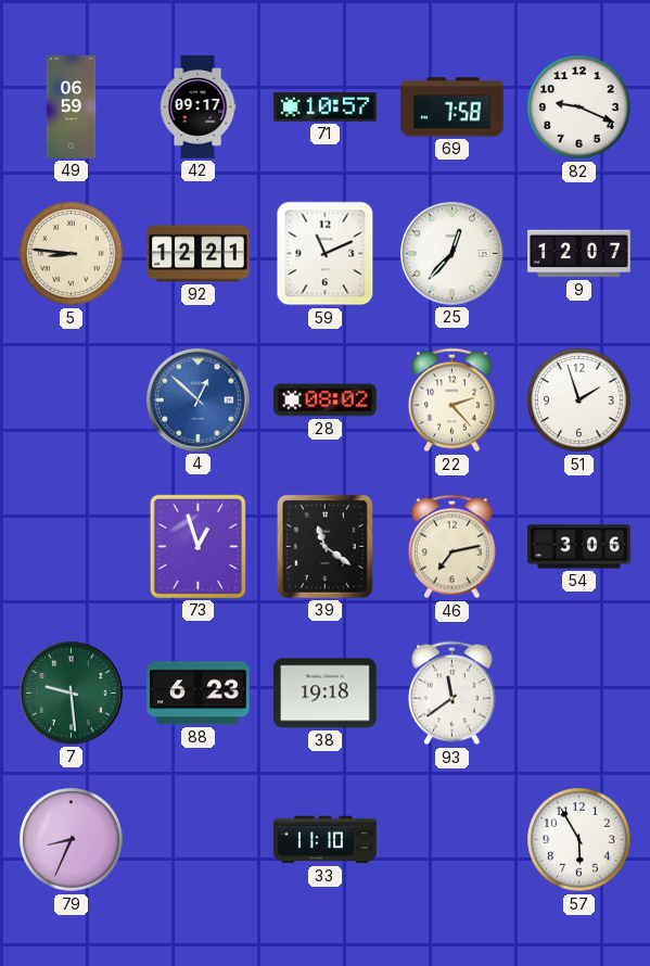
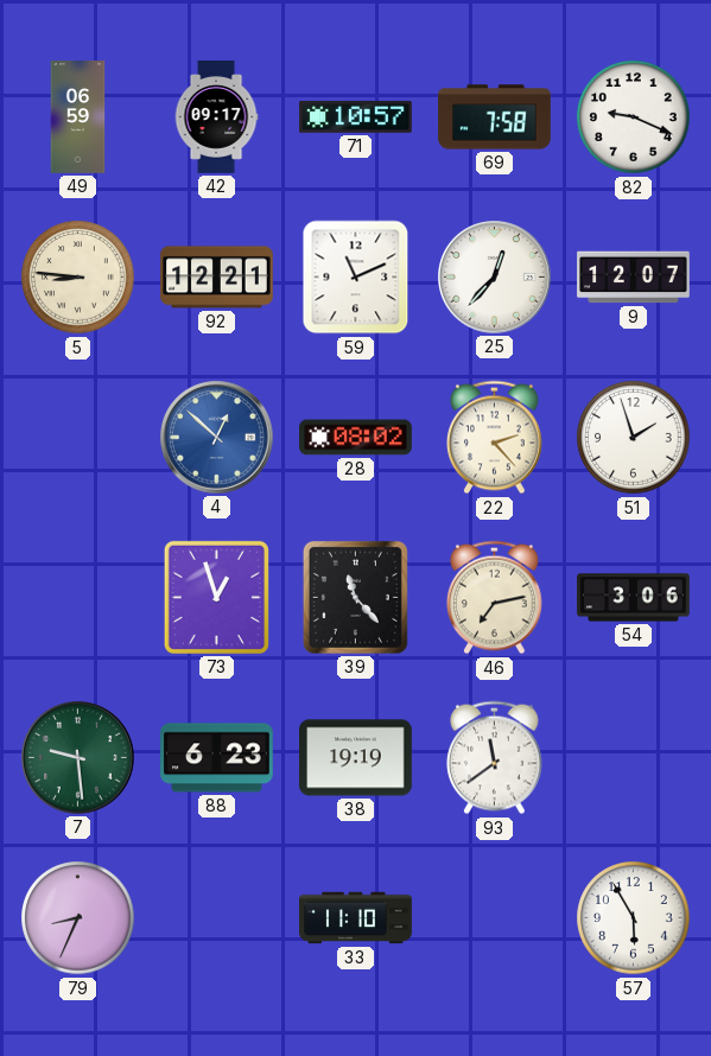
39: 11:21 -> 11:23 (355, 597)
38: 19:18 -> 19:19 (356, 758)
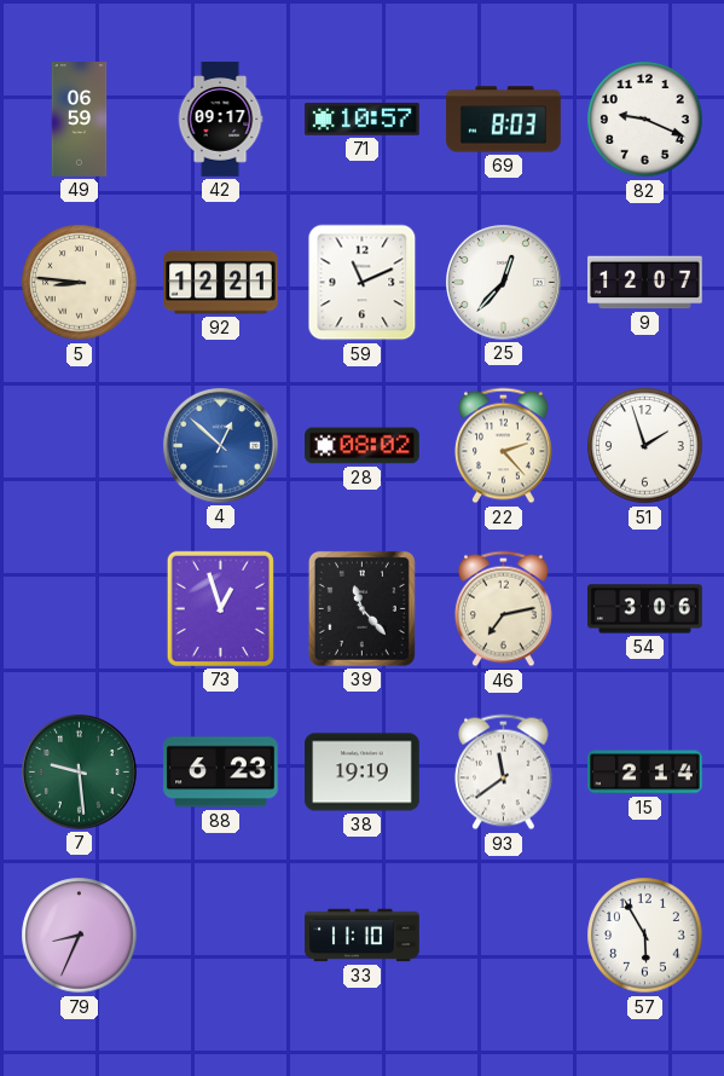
69: 7:58 -> 8:03 (504, 120)
15: none -> 2:14 (645, 773)
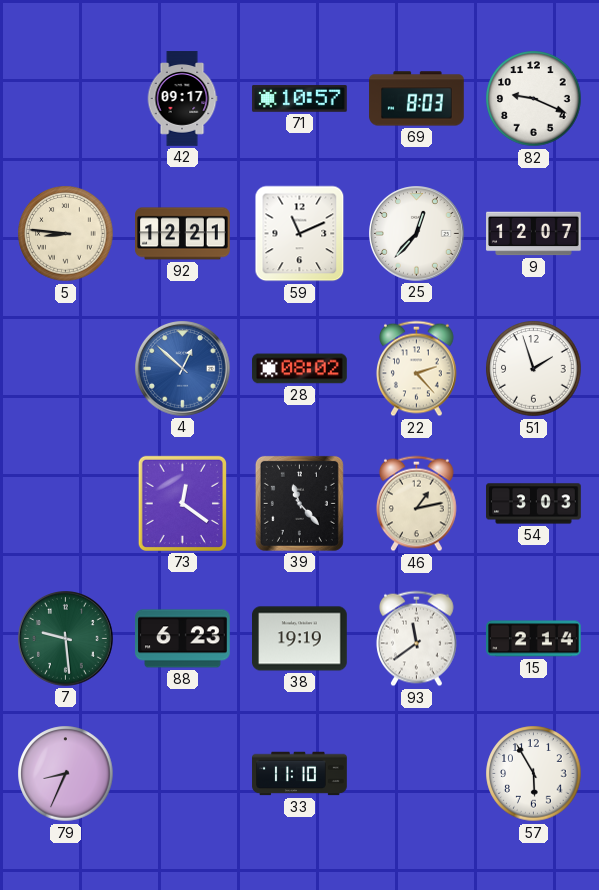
49: 06:59 -> none (80, 120)
73: 12:57 -> 12:21 (182, 503)
46: 7:13 -> 1:13 (416, 504)
54: 3:06 -> 3:03 (534, 504)
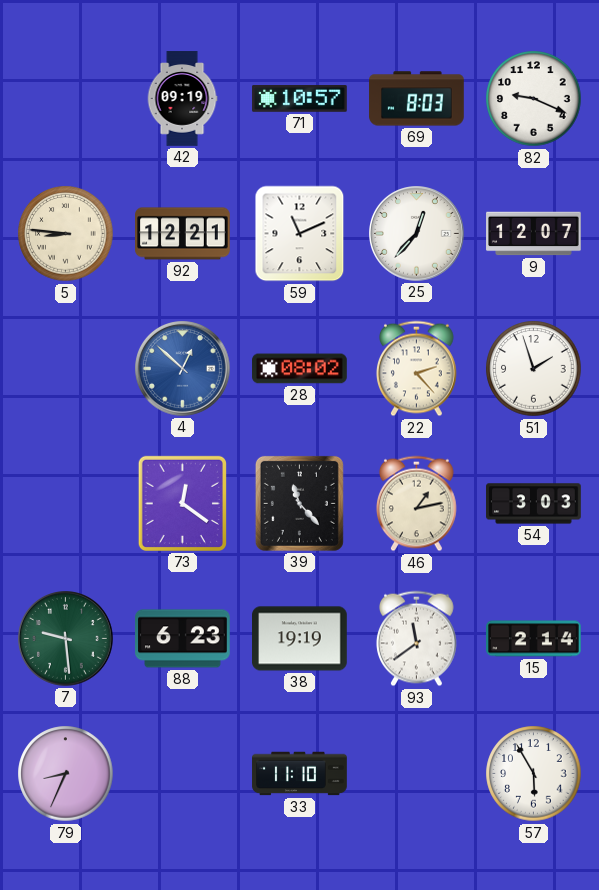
42: 09:17 -> 09:19 (182, 99)
